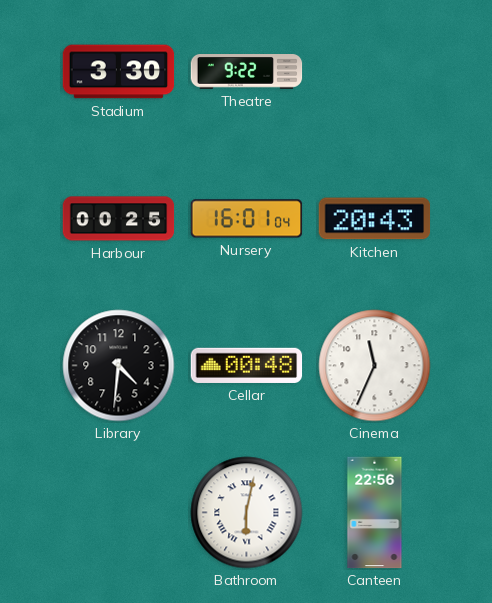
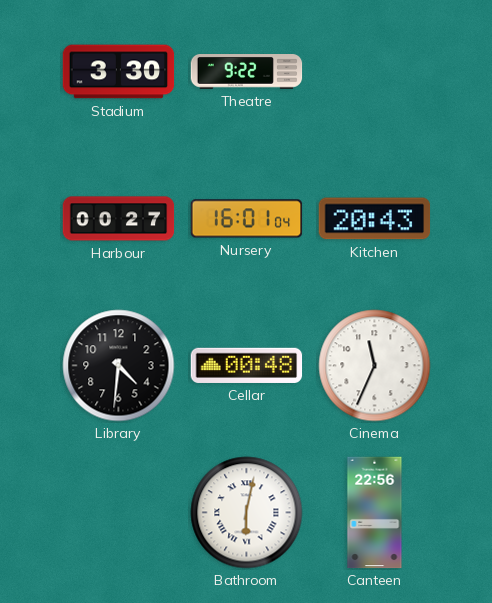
Harbour: 00:25 -> 00:27 (119, 219)
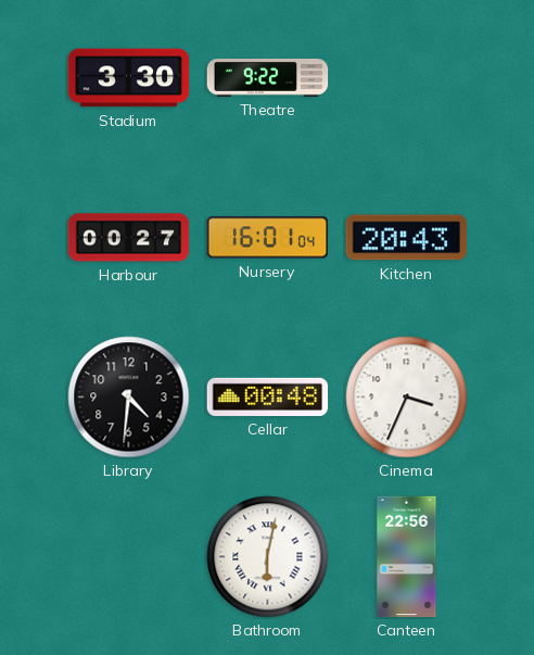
Cinema: 11:34 -> 3:34 (407, 398)
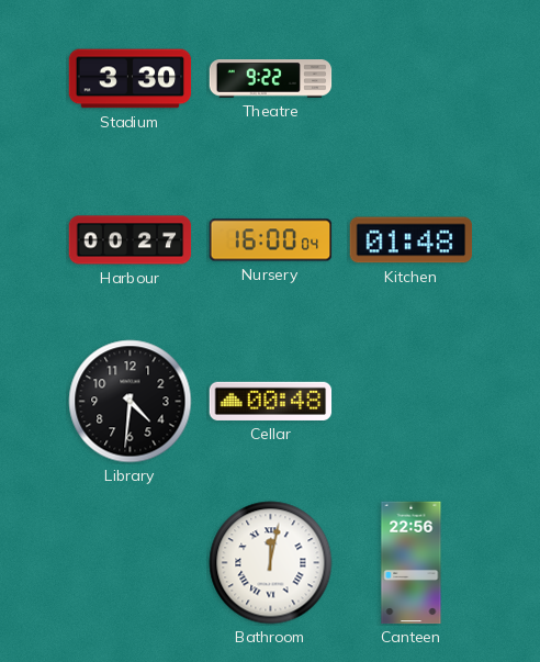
Nursery: 16:01 -> 16:00 (271, 240)
Kitchen: 20:43 -> 01:48 (412, 240)
Cinema: 3:34 -> none (407, 398)
Bathroom: 6:02 -> 12:02 (271, 563)
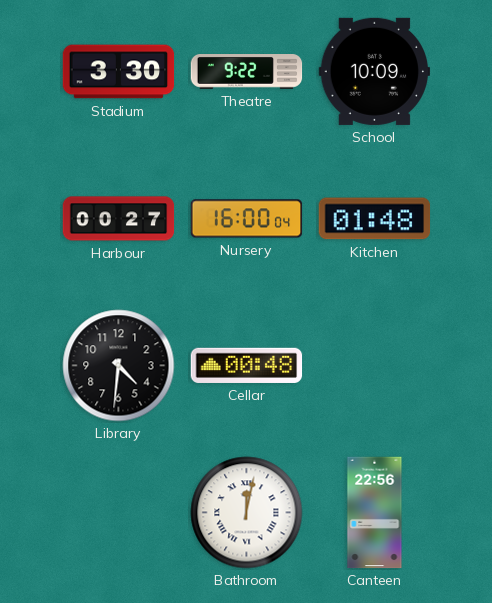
School: none -> 10:09 (375, 71)
